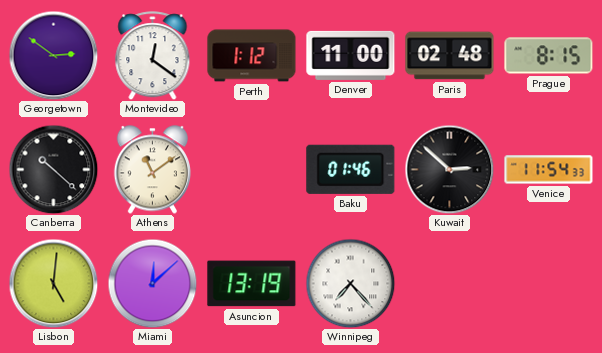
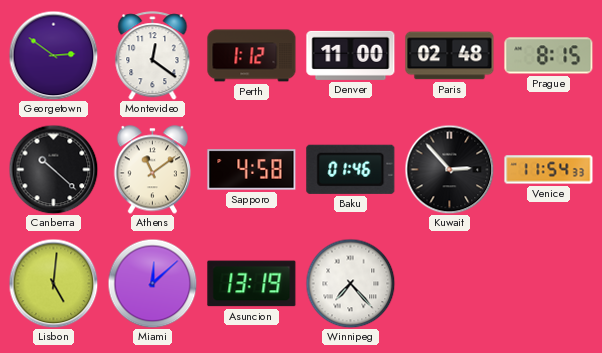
Sapporo: none -> 4:58 (252, 170)
Kuwait: 2:52 -> 2:53 (449, 169)
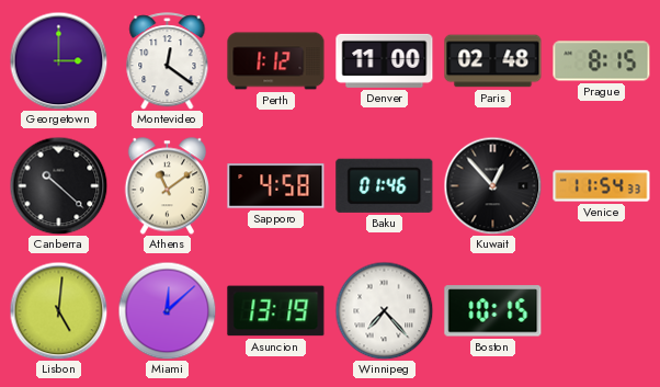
Georgetown: 2:51 -> 3:00 (58, 60)
Kuwait: 2:53 -> 12:53 (492, 185)
Boston: none -> 10:15 (493, 311)
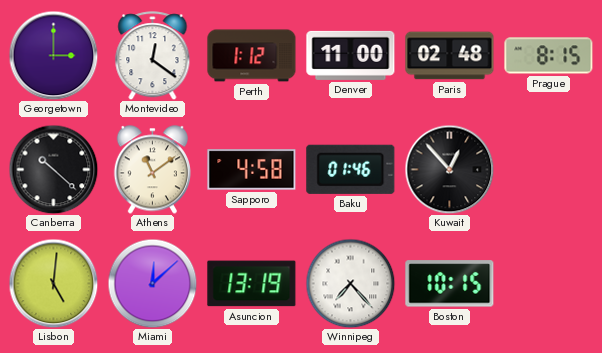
Venice: 11:54 -> none (602, 186)
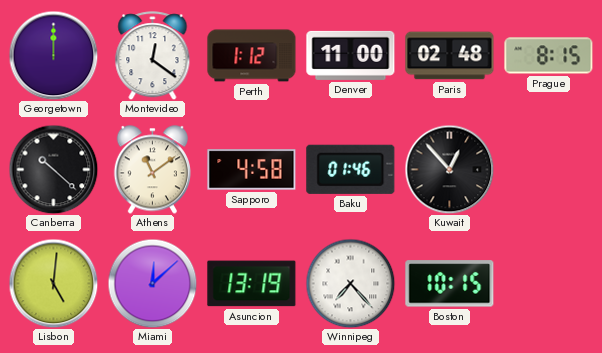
Georgetown: 3:00 -> 12:00 (53, 55)
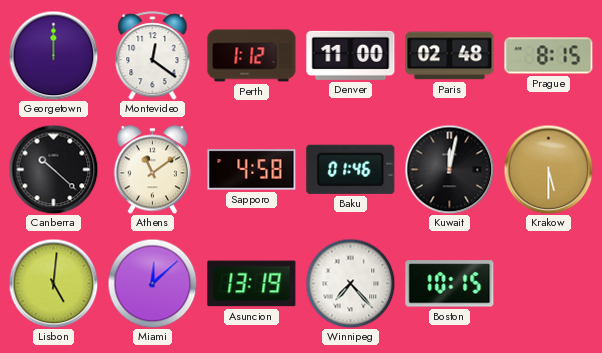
Kuwait: 12:53 -> 12:02 (449, 169)
Krakow: none -> 5:30 (548, 169)
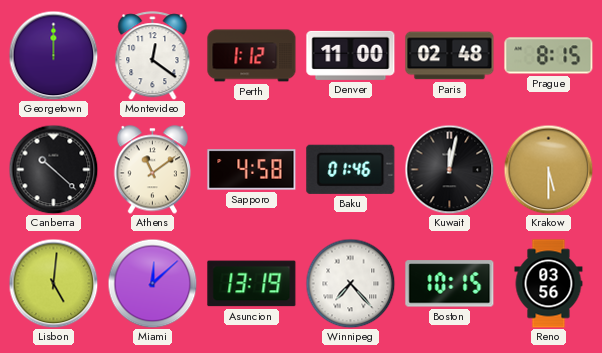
Reno: none -> 03:56 (549, 284)
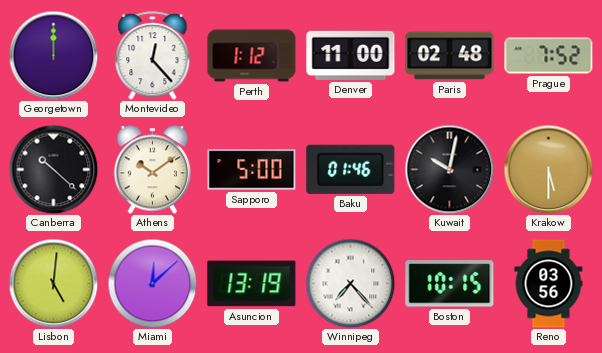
Montevideo: 12:21 -> 12:23 (153, 56)
Prague: 8:15 -> 7:52 (549, 56)
Athens: 11:09 -> 10:09 (152, 170)
Sapporo: 4:58 -> 5:00 (252, 170)
Kuwait: 12:02 -> 10:02 (449, 169)
